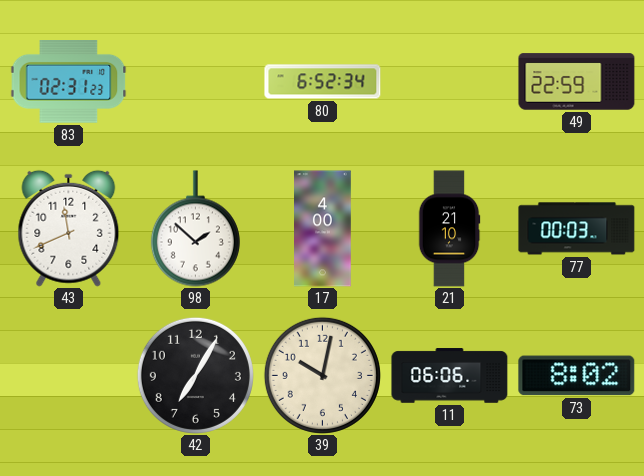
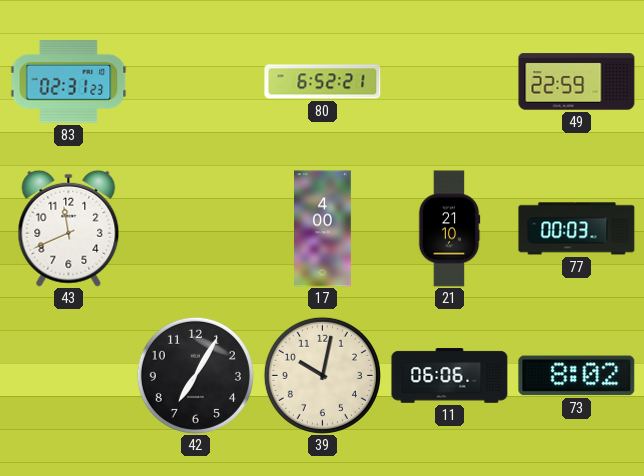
80: 6:52:34 -> 6:52:21 (323, 82)
98: 1:52 -> none (195, 229)
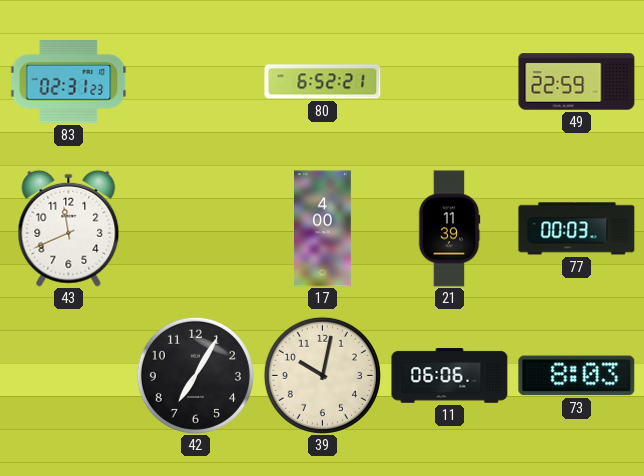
21: 21:10 -> 11:39 (449, 229)
73: 8:02 -> 8:03 (577, 376)
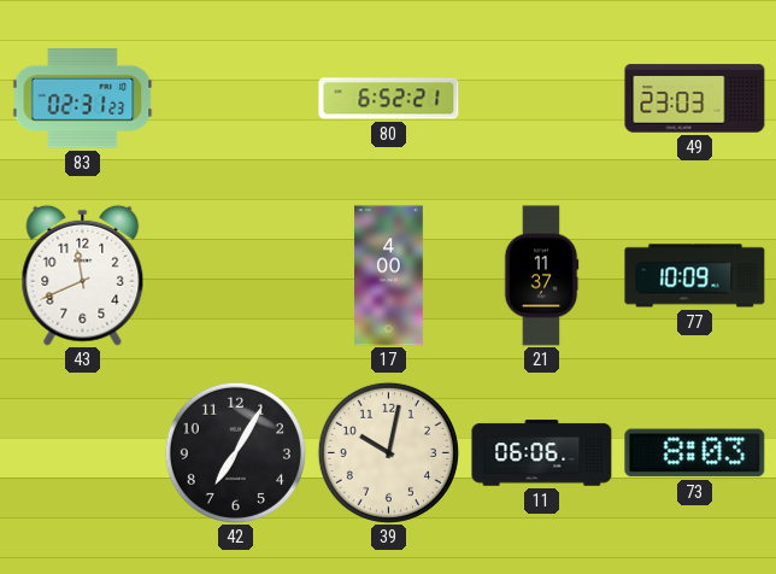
49: 22:59 -> 23:03 (695, 99)
21: 11:39 -> 11:37 (541, 276)
77: 00:03 -> 10:09 (695, 276)
